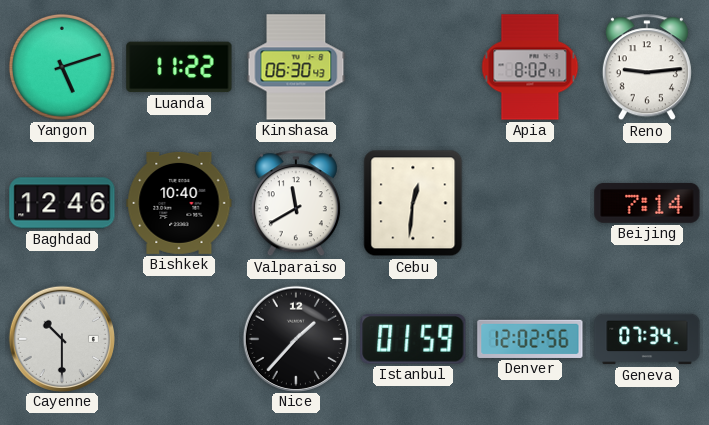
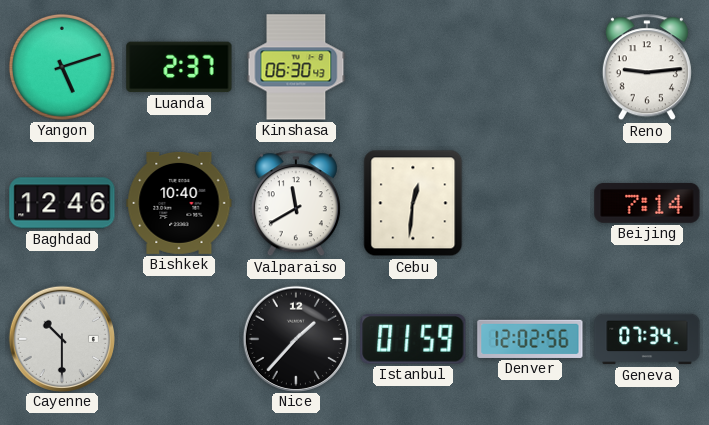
Luanda: 11:22 -> 2:37 (179, 67)
Apia: 8:02 -> none (530, 67)
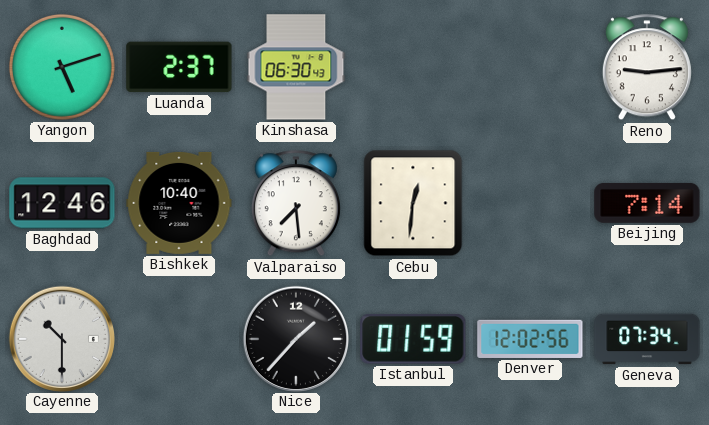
Valparaiso: 11:40 -> 7:29 (296, 204)
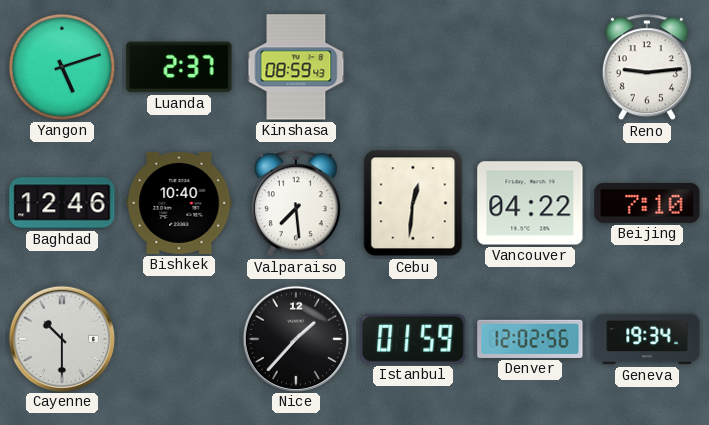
Kinshasa: 06:30 -> 08:59 (296, 67)
Vancouver: none -> 04:22 (530, 203)
Beijing: 7:14 -> 7:10 (647, 203)
Geneva: 07:34 -> 19:34 (647, 339)
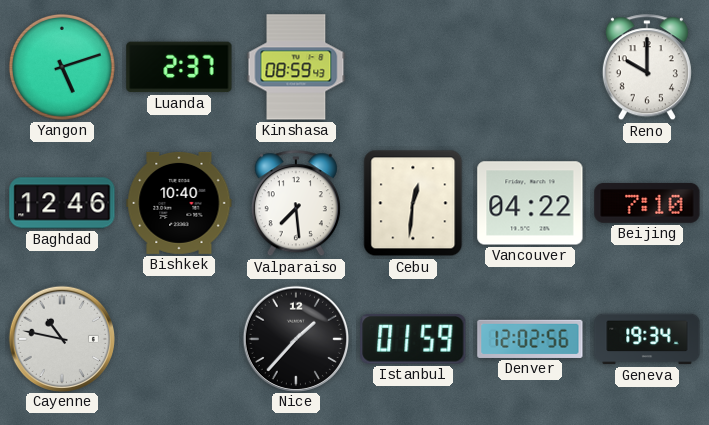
Reno: 9:14 -> 10:00 (647, 68)
Cayenne: 10:30 -> 10:47 (61, 338)
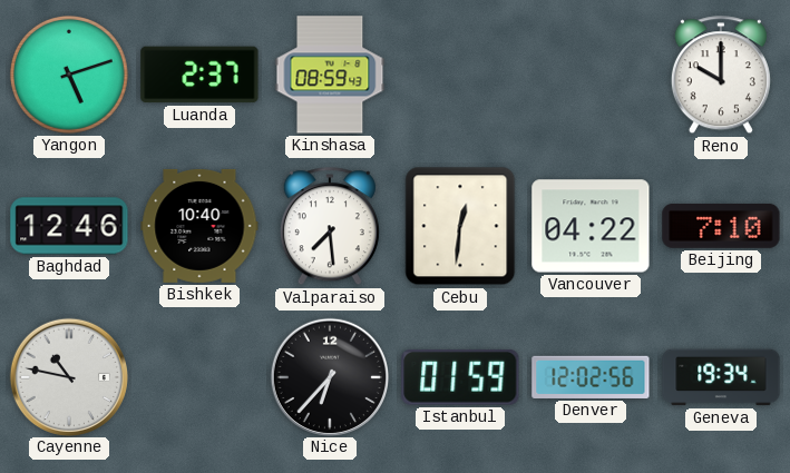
Nice: 1:37 -> 6:37 (329, 376)
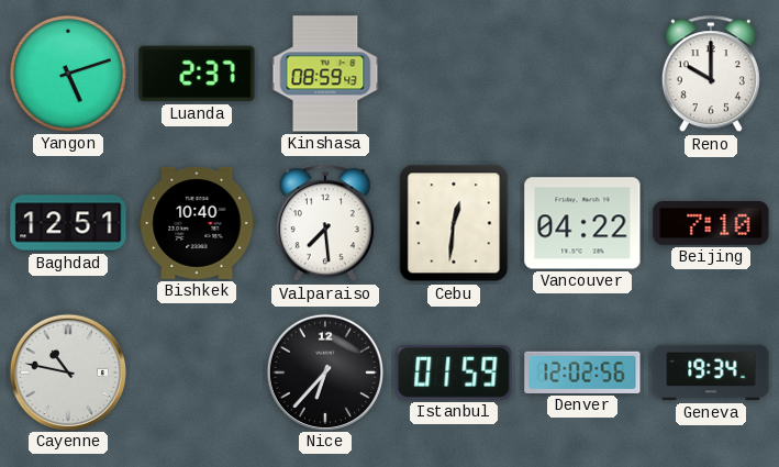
Baghdad: 12:46 -> 12:51 (68, 223)
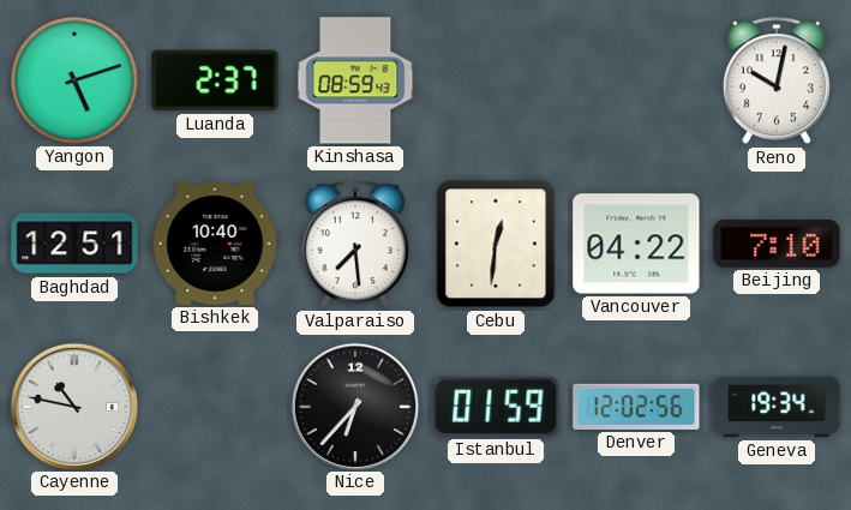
Reno: 10:00 -> 10:02 (777, 82)
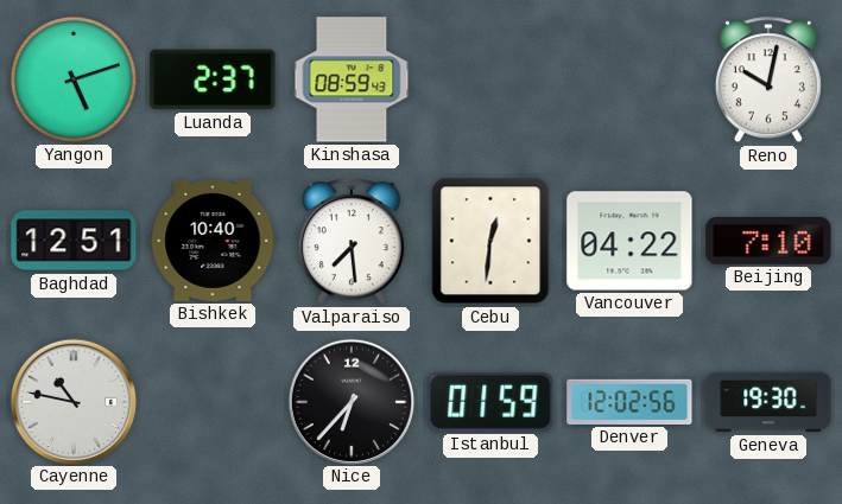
Geneva: 19:34 -> 19:30 (768, 402)
